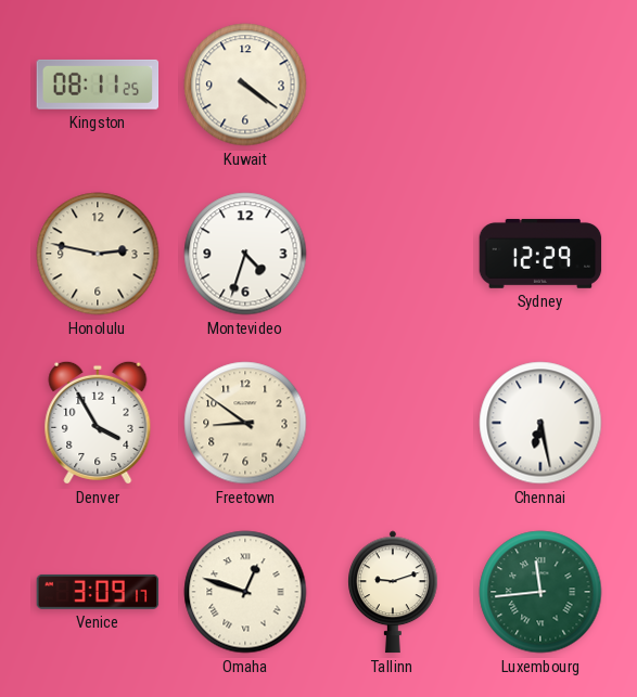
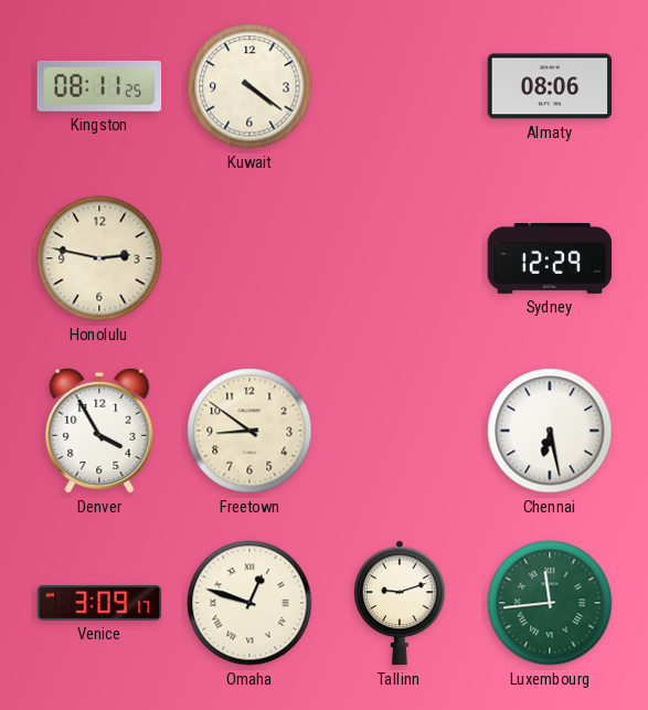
Almaty: none -> 08:06 (550, 86)
Montevideo: 4:33 -> none (245, 254)
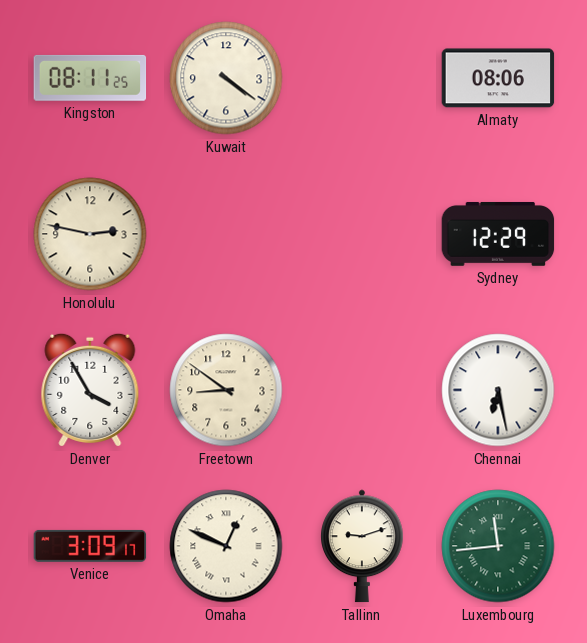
Omaha: 12:48 -> 12:49 (226, 546)
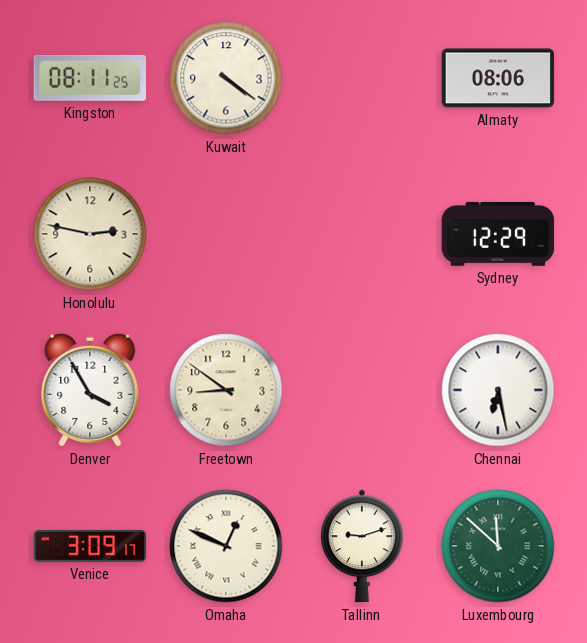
Luxembourg: 11:44 -> 11:52 (498, 546)
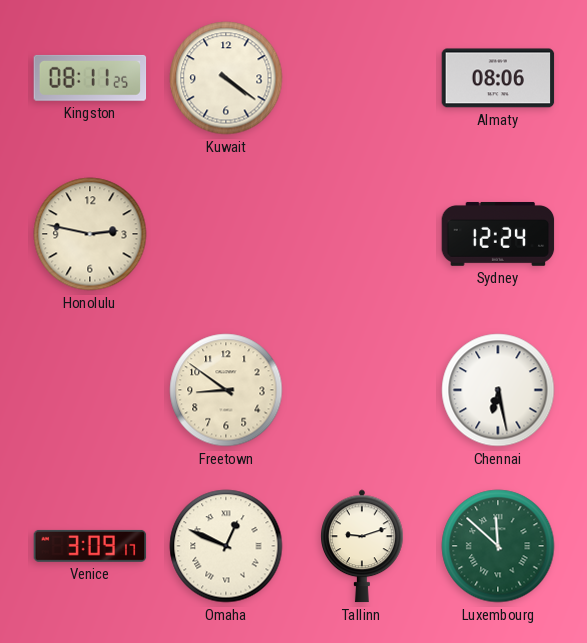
Sydney: 12:29 -> 12:24 (498, 234)
Denver: 3:55 -> none (90, 390)
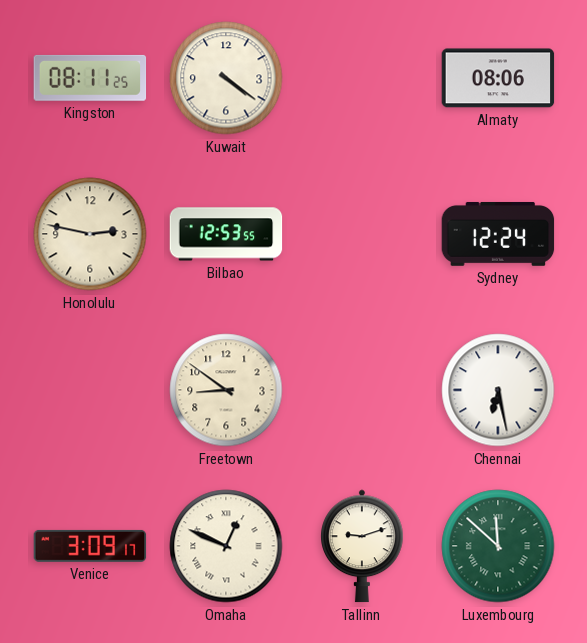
Bilbao: none -> 12:53 (226, 234)
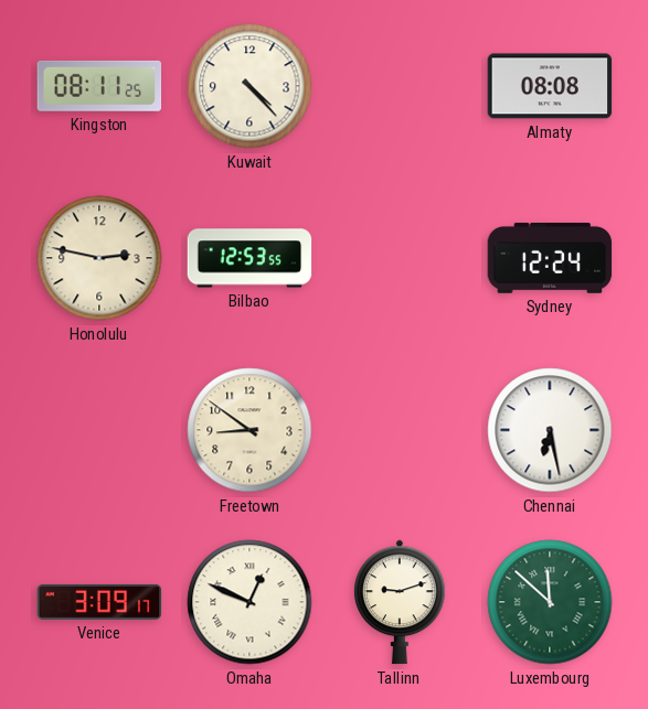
Kuwait: 4:21 -> 4:23 (249, 86)
Almaty: 08:06 -> 08:08 (550, 86)
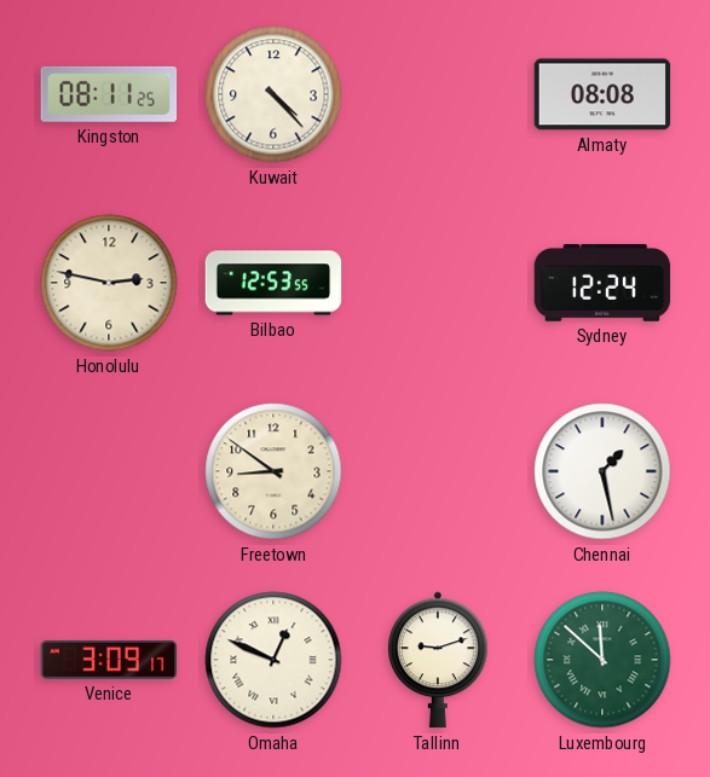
Chennai: 6:28 -> 1:28 (602, 471)
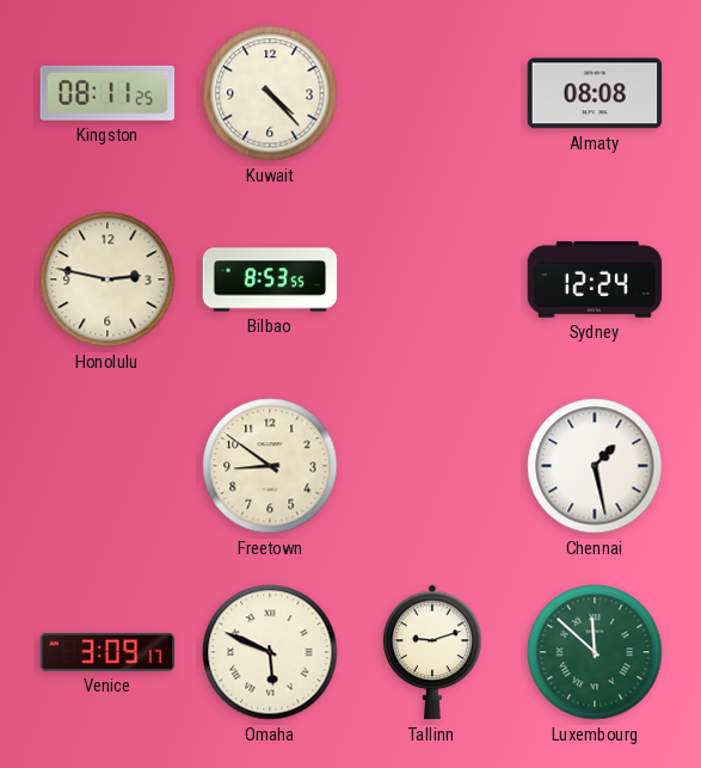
Bilbao: 12:53 -> 8:53 (270, 279)
Omaha: 12:49 -> 5:49 (270, 652)
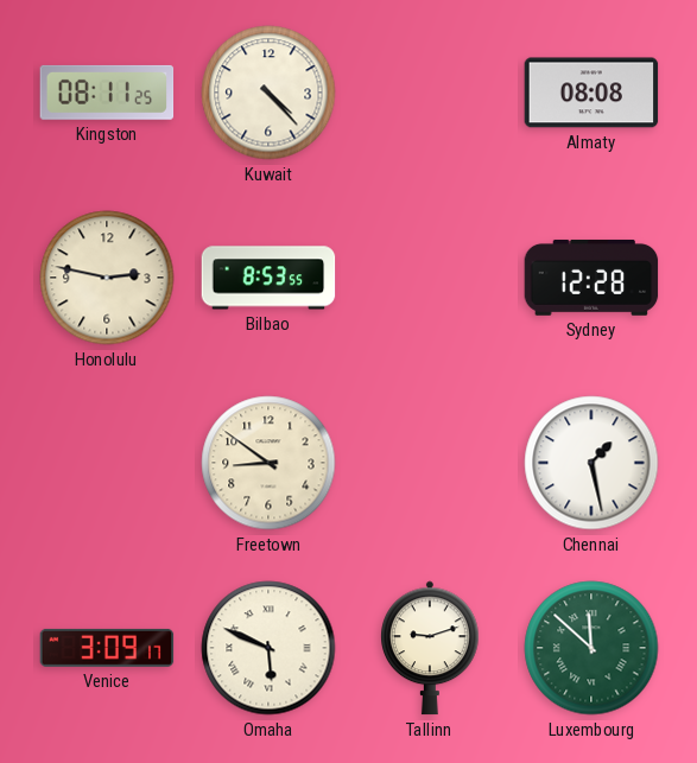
Sydney: 12:24 -> 12:28 (591, 278)
